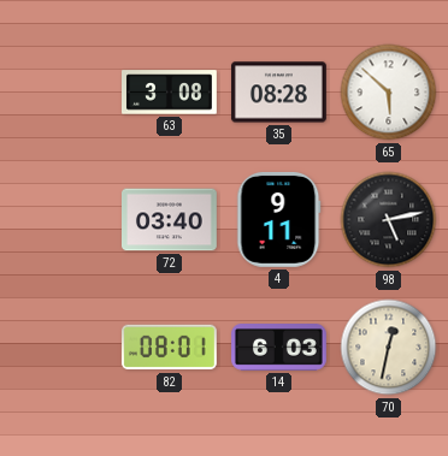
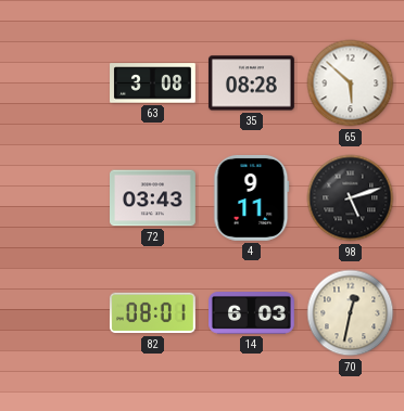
72: 03:40 -> 03:43 (153, 198)
98: 5:13 -> 5:12 (351, 198)
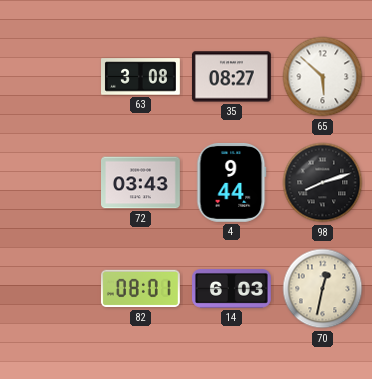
35: 08:28 -> 08:27 (231, 77)
4: 9:11 -> 9:44 (232, 182)
98: 5:12 -> 8:12 (323, 183)
